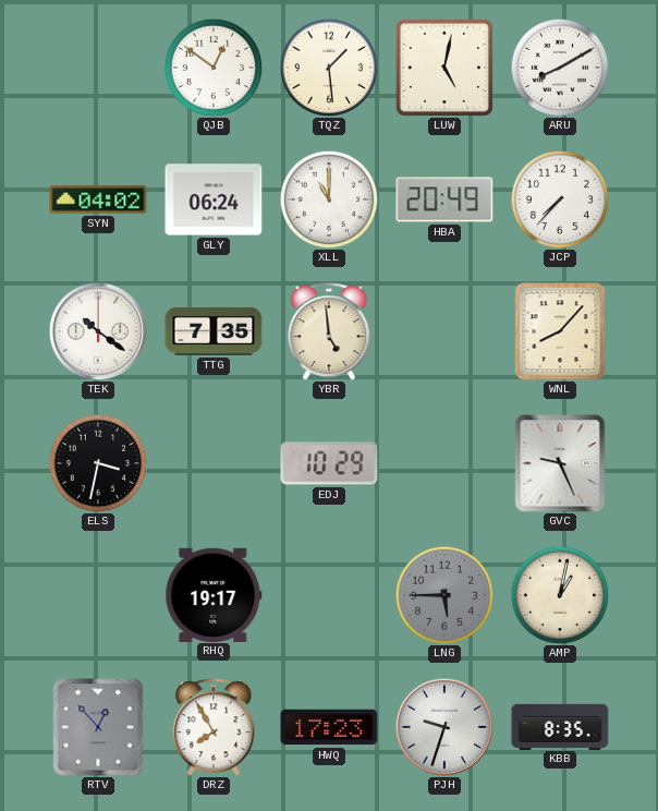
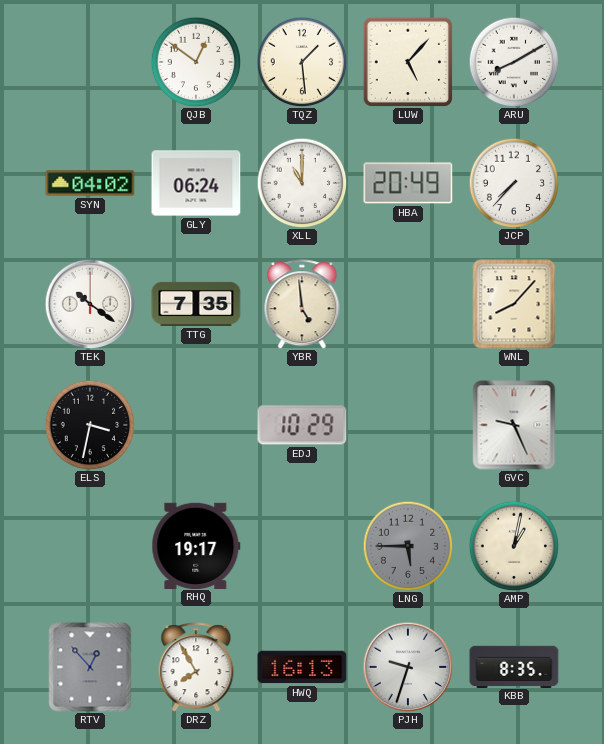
LUW: 5:02 -> 5:07 (407, 61)
HWQ: 17:23 -> 16:13 (302, 667)
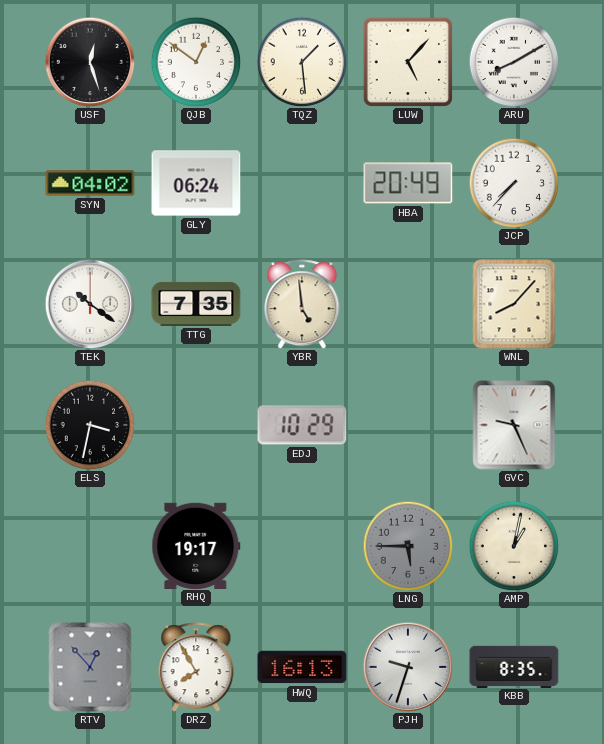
USF: none -> 12:27 (90, 62)
XLL: 11:00 -> none (302, 183)
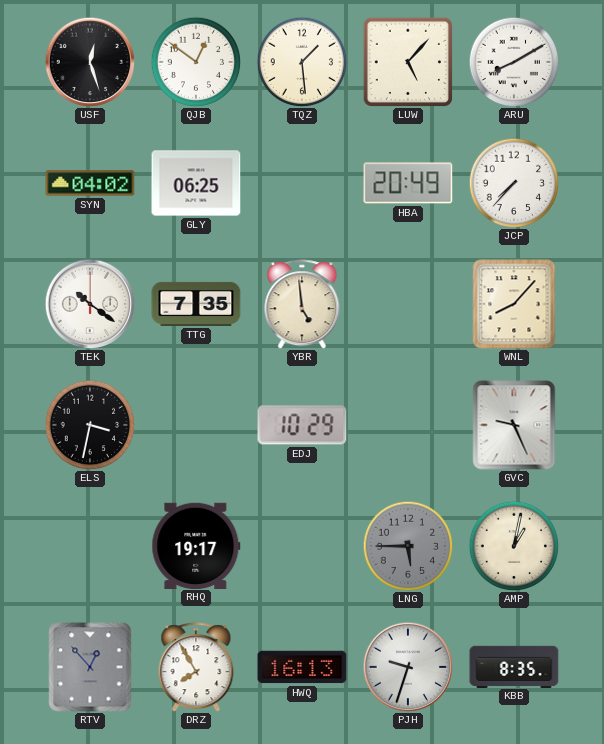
GLY: 06:24 -> 06:25 (196, 183)
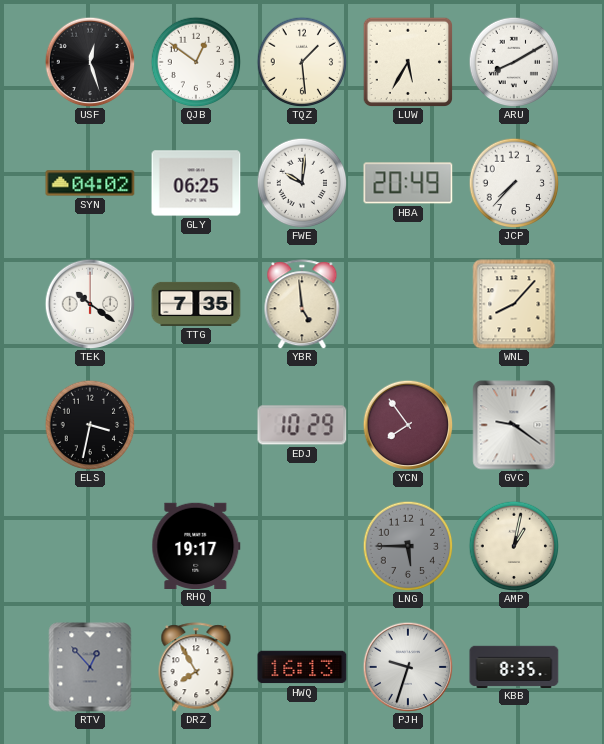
LUW: 5:07 -> 5:35 (407, 61)
FWE: none -> 10:01 (302, 183)
YCN: none -> 7:54 (408, 425)
GVC: 9:26 -> 9:21 (514, 425)
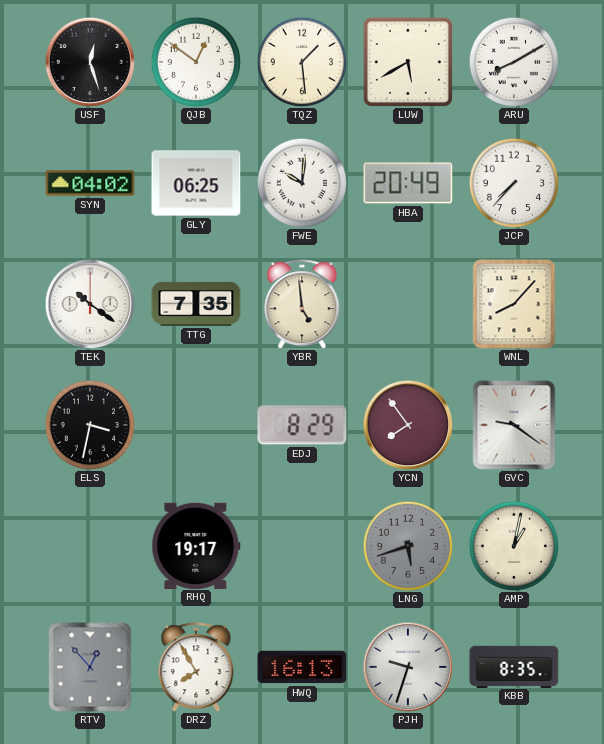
LUW: 5:35 -> 5:40 (407, 61)
EDJ: 10:29 -> 8:29 (302, 425)
LNG: 5:45 -> 5:42 (408, 546)
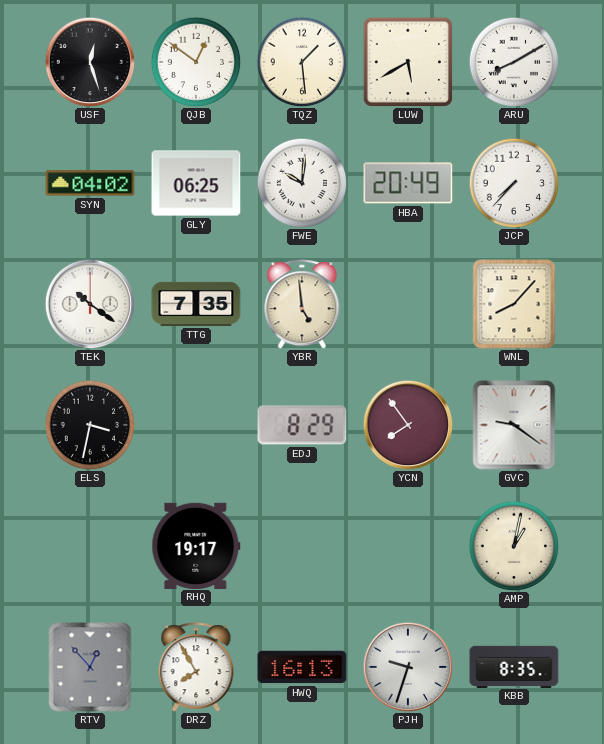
LNG: 5:42 -> none (408, 546)
